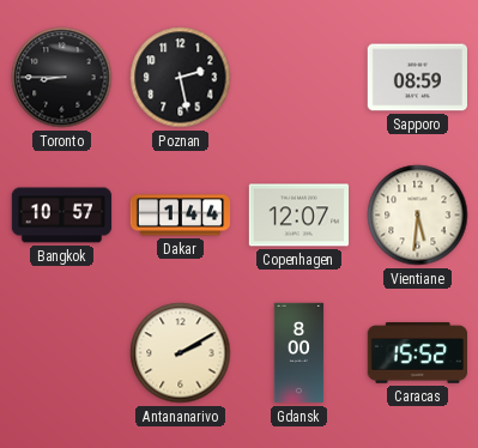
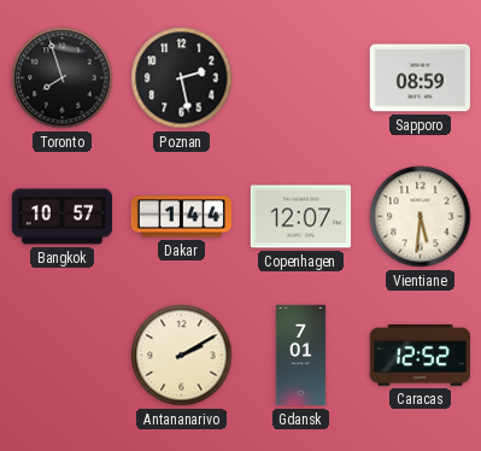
Toronto: 8:45 -> 7:57 (63, 78)
Gdansk: 8:00 -> 7:01 (301, 356)
Caracas: 15:52 -> 12:52 (420, 356)
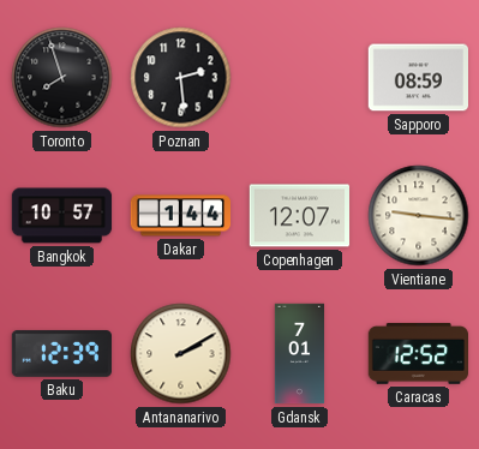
Poznan: 2:28 -> 2:29 (181, 78)
Vientiane: 5:31 -> 9:16 (419, 216)
Baku: none -> 12:39 (61, 353)
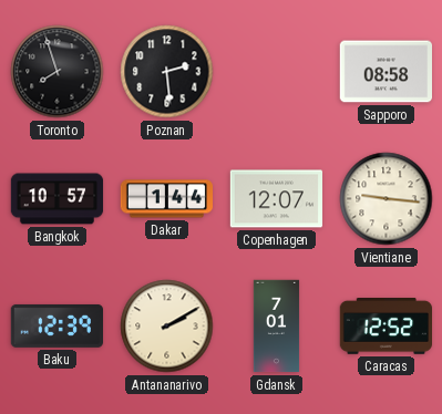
Sapporo: 08:59 -> 08:58 (386, 72)
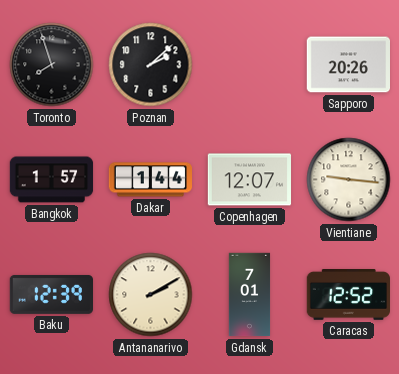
Poznan: 2:29 -> 2:08 (151, 65)
Sapporo: 08:58 -> 20:26 (348, 65)
Bangkok: 10:57 -> 1:57 (52, 180)
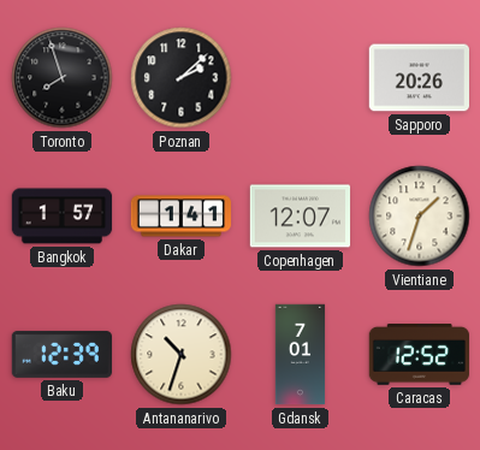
Dakar: 1:44 -> 1:41 (182, 217)
Vientiane: 9:16 -> 1:33 (420, 217)
Antananarivo: 2:10 -> 10:33 (182, 355)
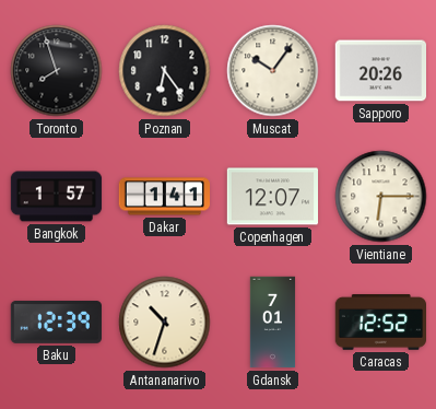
Poznan: 2:08 -> 6:24 (165, 71)
Muscat: none -> 10:06 (273, 71)
Vientiane: 1:33 -> 6:15 (381, 197)
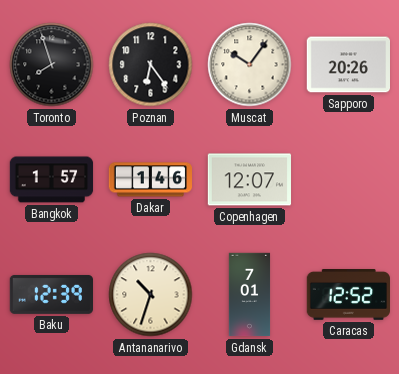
Dakar: 1:41 -> 1:46 (151, 180)
Vientiane: 6:15 -> none (381, 197)
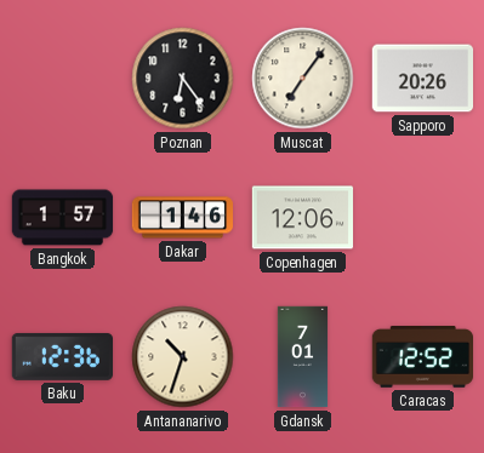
Toronto: 7:57 -> none (52, 65)
Muscat: 10:06 -> 7:06 (303, 79)
Copenhagen: 12:07 -> 12:06 (303, 218)
Baku: 12:39 -> 12:36 (62, 356)
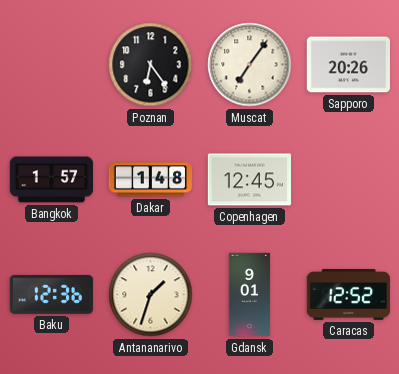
Dakar: 1:46 -> 1:48 (151, 180)
Copenhagen: 12:06 -> 12:45 (250, 180)
Antananarivo: 10:33 -> 1:33 (151, 295)
Gdansk: 7:01 -> 9:01 (250, 295)
